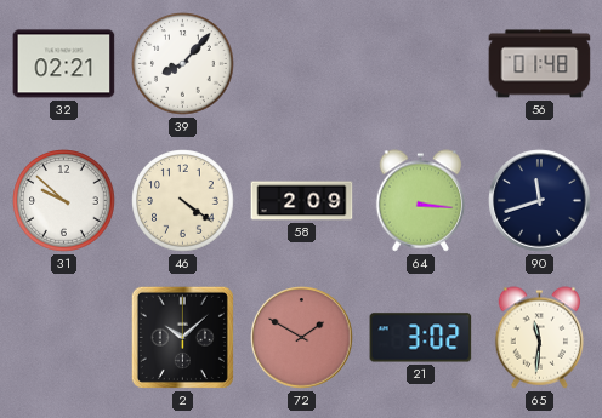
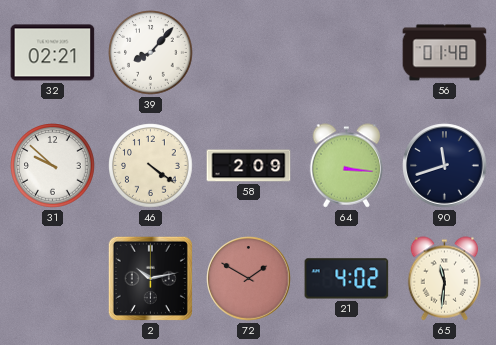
2: 10:08 -> 10:13 (150, 278)
21: 3:02 -> 4:02 (347, 279)
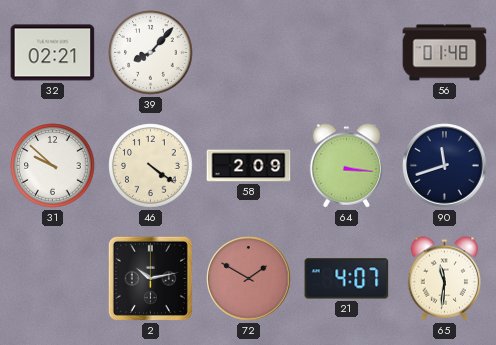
21: 4:02 -> 4:07 (347, 279)
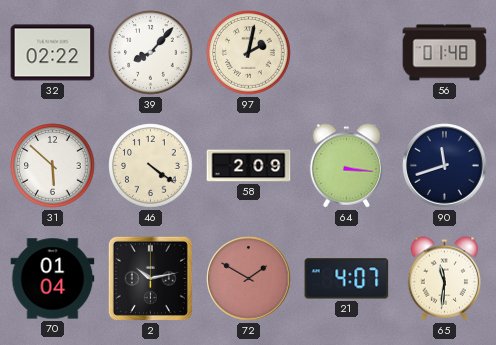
32: 02:21 -> 02:22 (53, 53)
97: none -> 2:02 (249, 53)
31: 9:52 -> 5:52 (53, 166)
70: none -> 01:04 (53, 279)
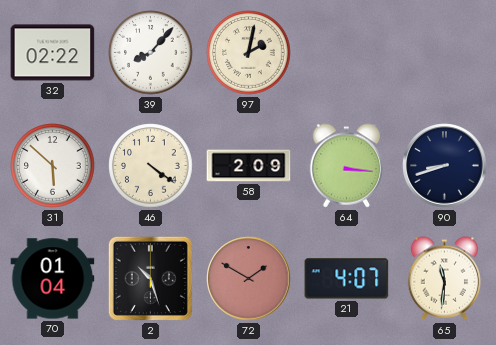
56: 01:48 -> none (445, 53)
90: 11:42 -> 8:42 (445, 166)
2: 10:13 -> 10:27 (150, 278)
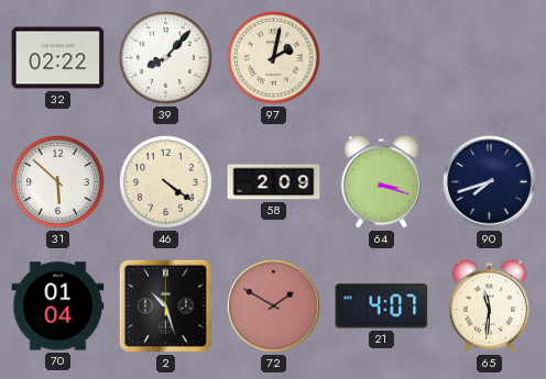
64: 3:16 -> 3:18 (382, 182)
90: 8:42 -> 7:42 (490, 182)
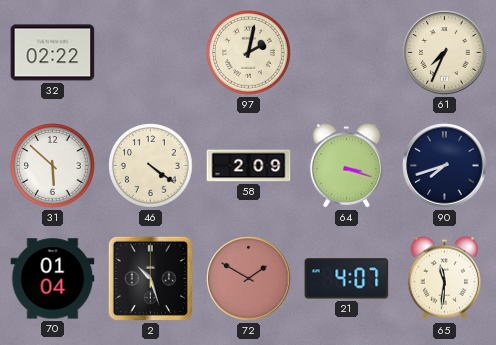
39: 8:07 -> none (166, 58)
61: none -> 7:34 (445, 53)
